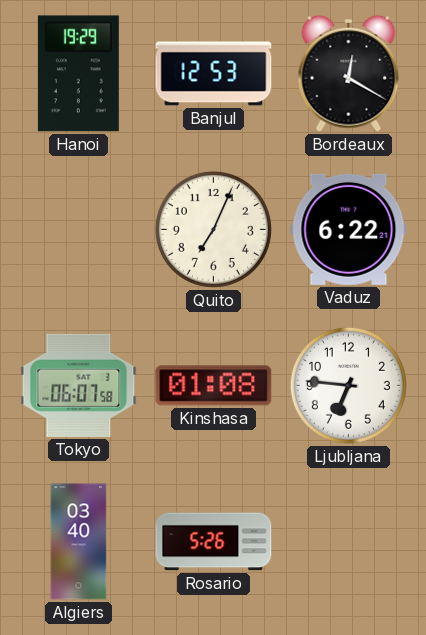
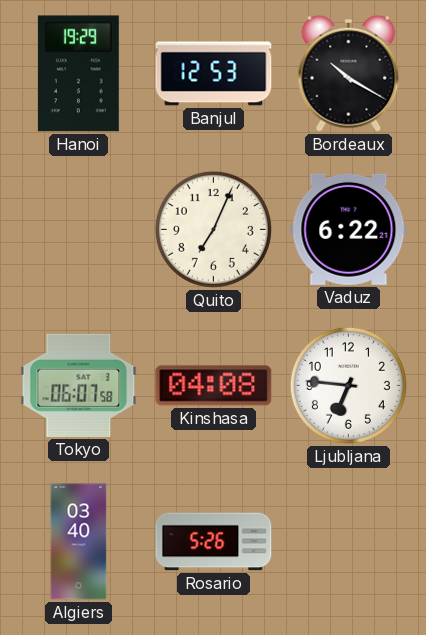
Bordeaux: 12:20 -> 10:20 (349, 73)
Kinshasa: 01:08 -> 04:08 (214, 386)
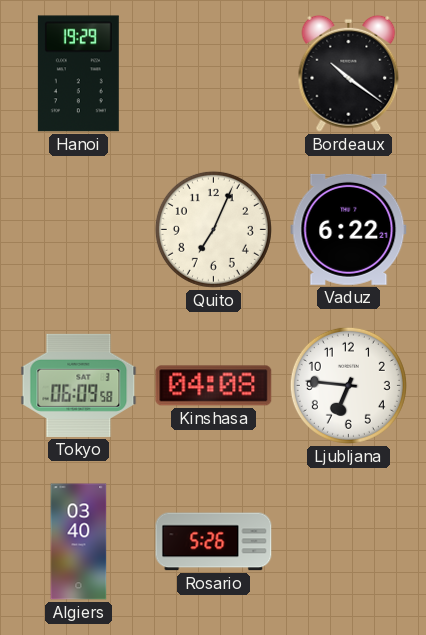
Banjul: 12:53 -> none (214, 74)
Bordeaux: 10:20 -> 10:21 (349, 73)
Tokyo: 06:07 -> 06:09 (79, 385)
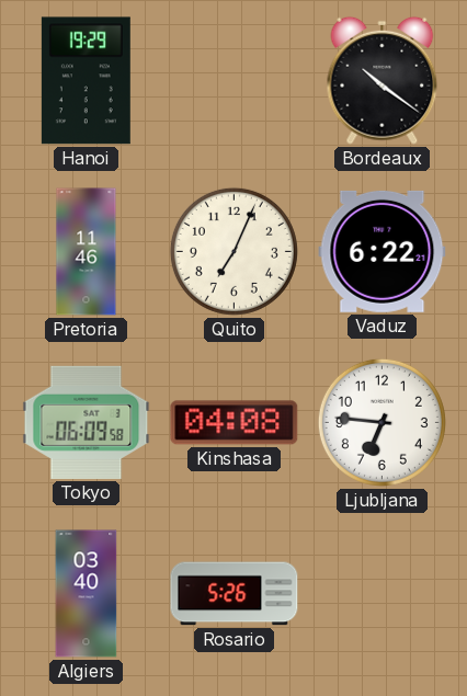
Pretoria: none -> 11:46 (87, 252)
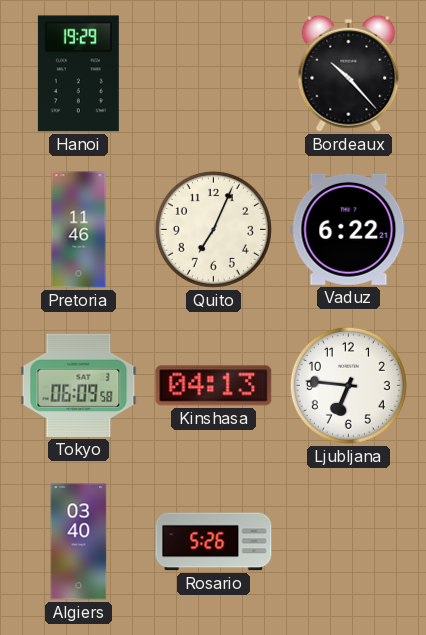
Bordeaux: 10:21 -> 10:23 (349, 73)
Kinshasa: 04:08 -> 04:13 (214, 386)
